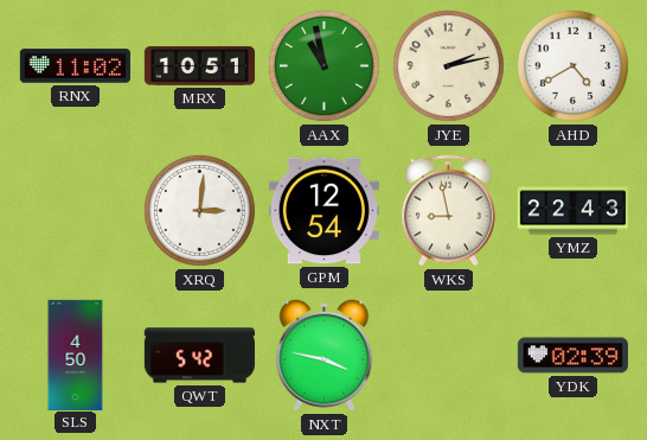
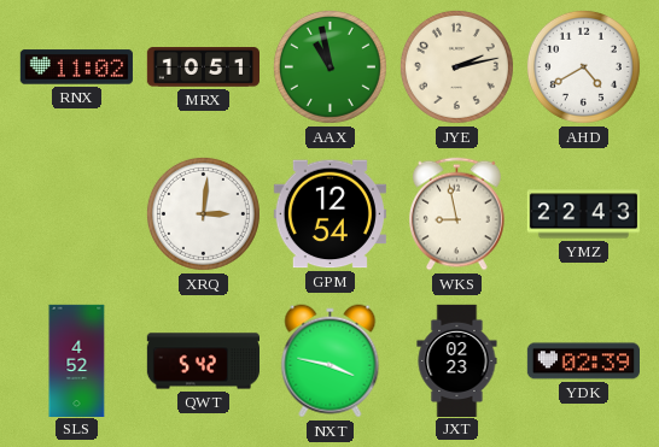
SLS: 4:50 -> 4:52 (77, 360)
JXT: none -> 02:23 (457, 360)
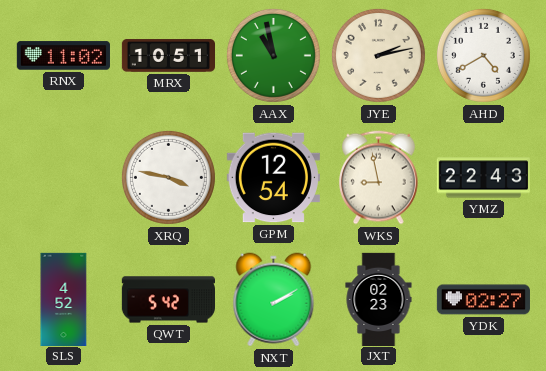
XRQ: 3:01 -> 3:47 (168, 177)
NXT: 3:47 -> 2:10 (274, 300)
YDK: 02:39 -> 02:27 (483, 300)
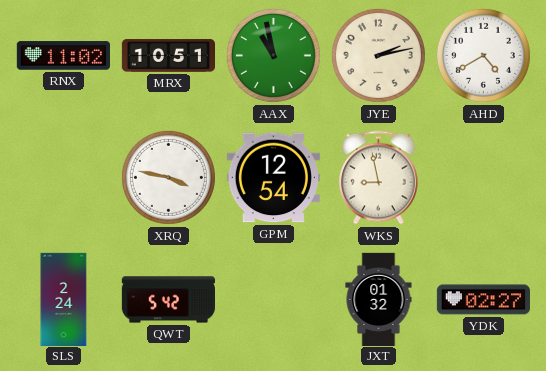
YMZ: 22:43 -> none (483, 178)
SLS: 4:52 -> 2:24 (64, 299)
NXT: 2:10 -> none (274, 300)
JXT: 02:23 -> 01:32 (379, 299)
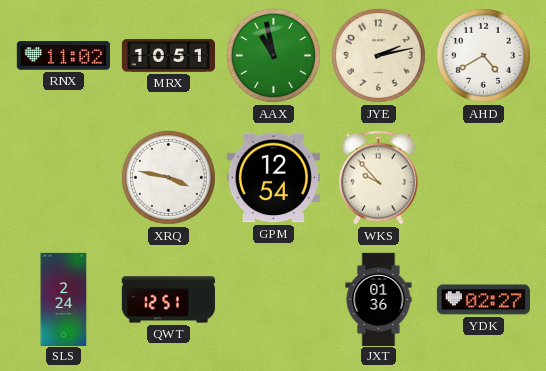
WKS: 8:58 -> 9:53 (379, 178)
QWT: 5:42 -> 12:51 (168, 300)
JXT: 01:32 -> 01:36 (379, 299)
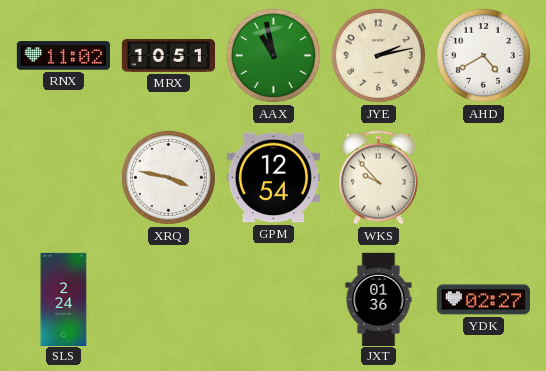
QWT: 12:51 -> none (168, 300)
